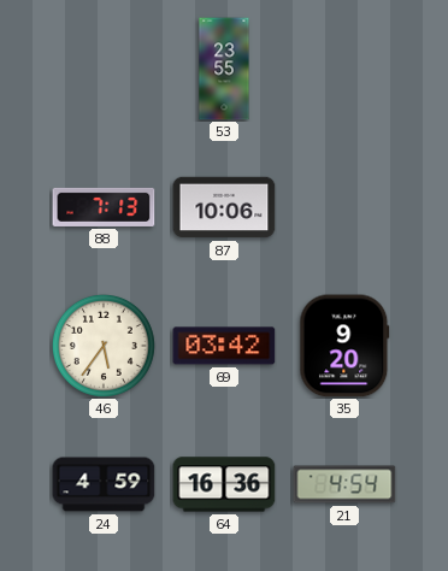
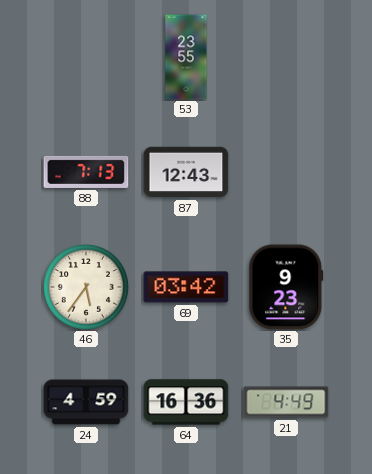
87: 10:06 -> 12:43 (186, 172)
35: 9:20 -> 9:23 (286, 287)
21: 4:54 -> 4:49 (286, 402)
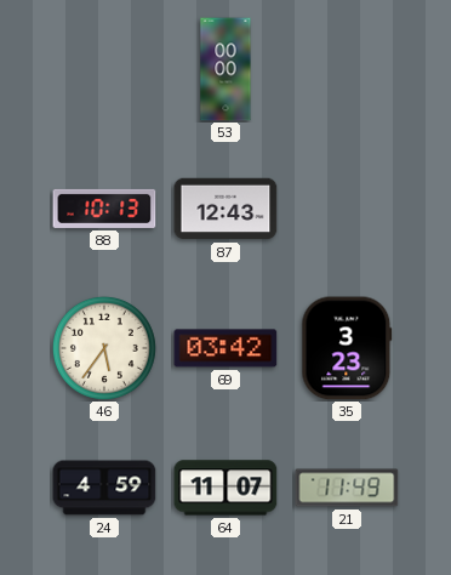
53: 23:55 -> 00:00 (225, 69)
88: 7:13 -> 10:13 (104, 209)
35: 9:23 -> 3:23 (347, 348)
64: 16:36 -> 11:07 (225, 488)
21: 4:49 -> 11:49 (347, 488)
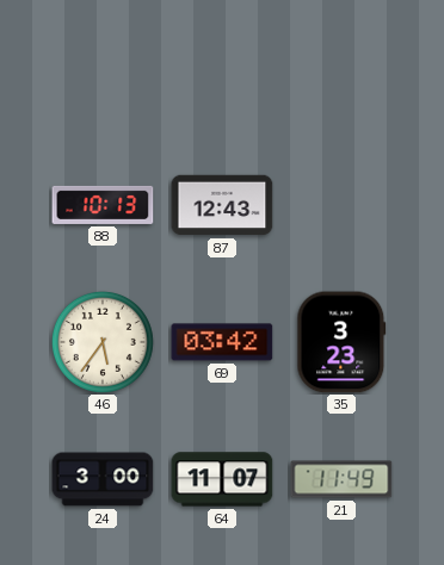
53: 00:00 -> none (225, 69)
24: 4:59 -> 3:00 (103, 479)
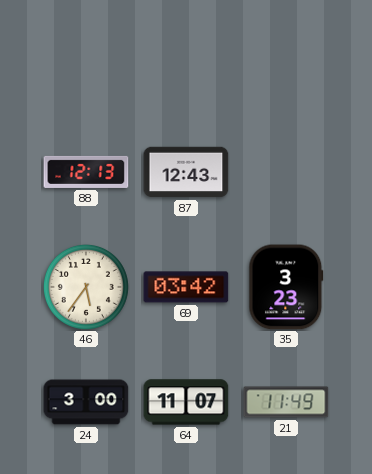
88: 10:13 -> 12:13 (86, 172)
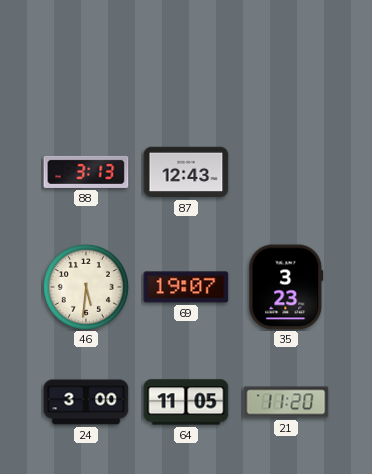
88: 12:13 -> 3:13 (86, 172)
46: 5:36 -> 5:31 (86, 287)
69: 03:42 -> 19:07 (186, 287)
64: 11:07 -> 11:05 (186, 402)
21: 11:49 -> 11:20 (286, 402)
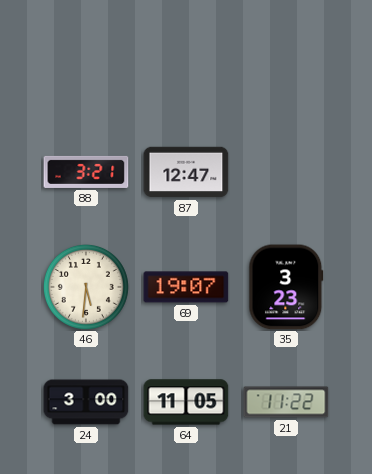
88: 3:13 -> 3:21 (86, 172)
87: 12:43 -> 12:47 (186, 172)
21: 11:20 -> 11:22 (286, 402)
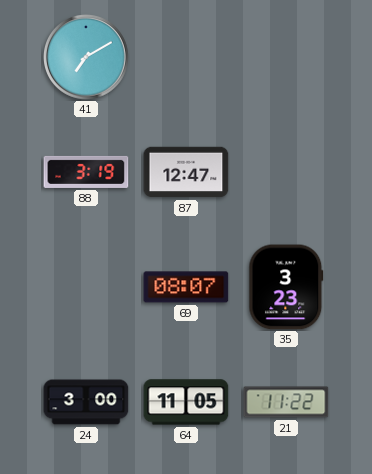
41: none -> 7:10 (87, 58)
88: 3:21 -> 3:19 (86, 172)
46: 5:31 -> none (86, 287)
69: 19:07 -> 08:07 (186, 287)
